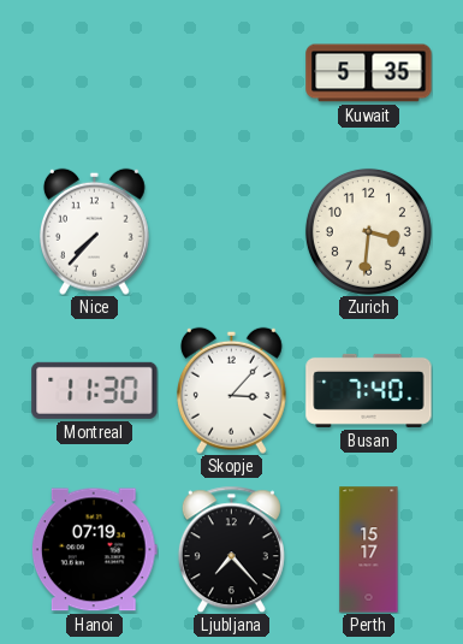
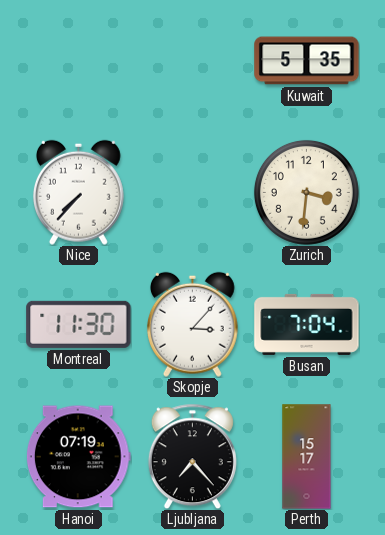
Busan: 7:40 -> 7:04 (307, 324)
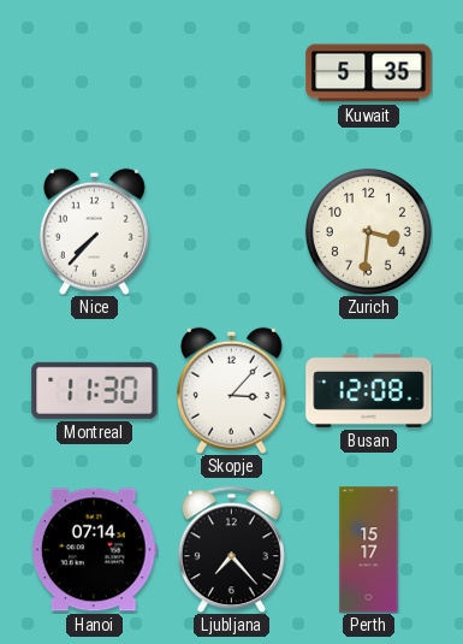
Busan: 7:04 -> 12:08 (369, 390)
Hanoi: 07:19 -> 07:14 (94, 550)
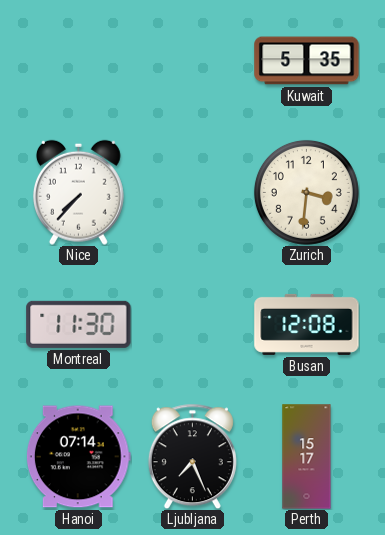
Skopje: 3:07 -> none (231, 390)
Ljubljana: 7:23 -> 7:26 (192, 456)
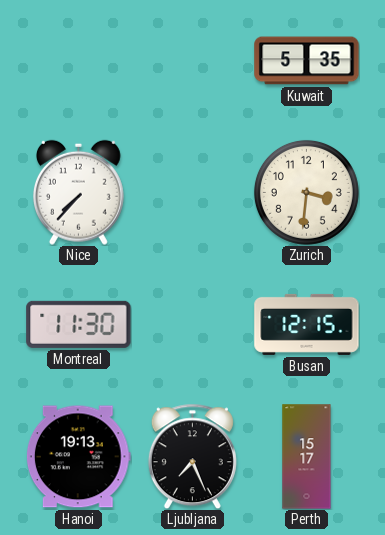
Busan: 12:08 -> 12:15 (307, 324)
Hanoi: 07:14 -> 19:13 (78, 457)
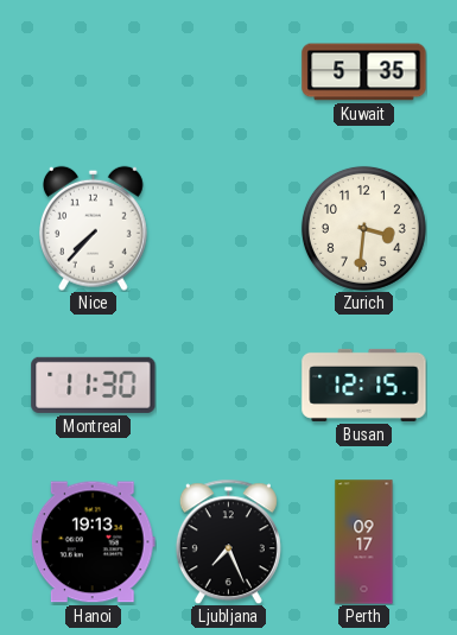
Perth: 15:17 -> 09:17 (364, 542)
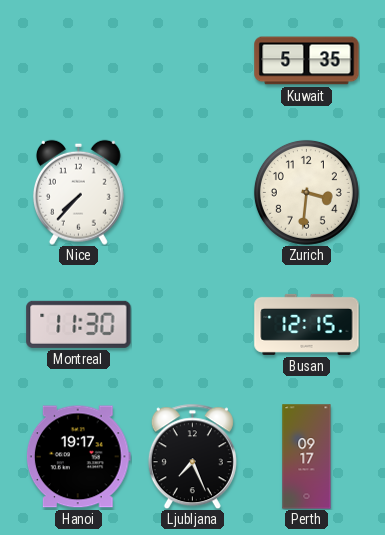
Hanoi: 19:13 -> 19:17 (78, 457)
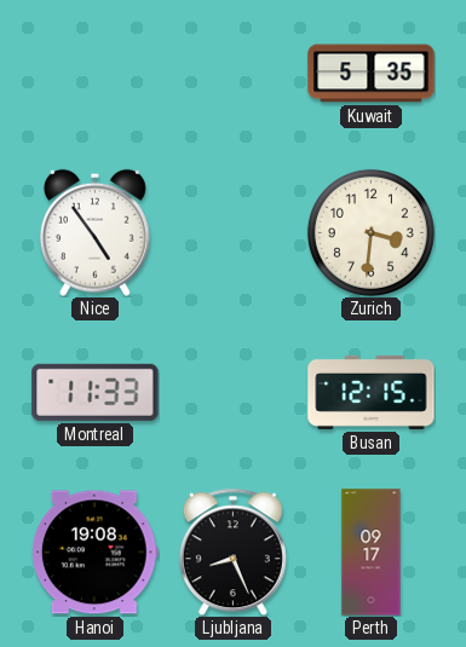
Nice: 7:37 -> 4:54 (94, 232)
Montreal: 11:30 -> 11:33 (96, 392)
Hanoi: 19:17 -> 19:08 (94, 553)
Ljubljana: 7:26 -> 8:26 (232, 551)
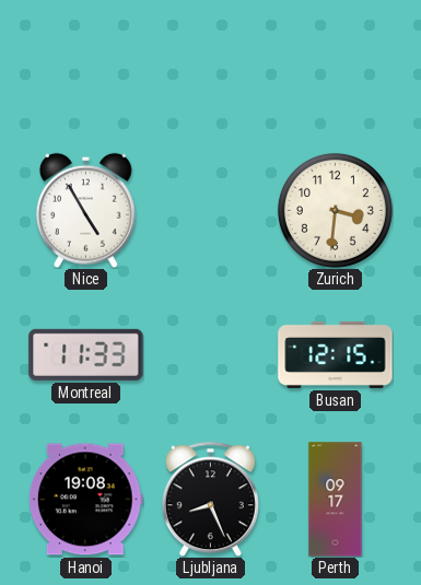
Kuwait: 5:35 -> none (372, 74)
Nice: 4:54 -> 4:55 (85, 210)
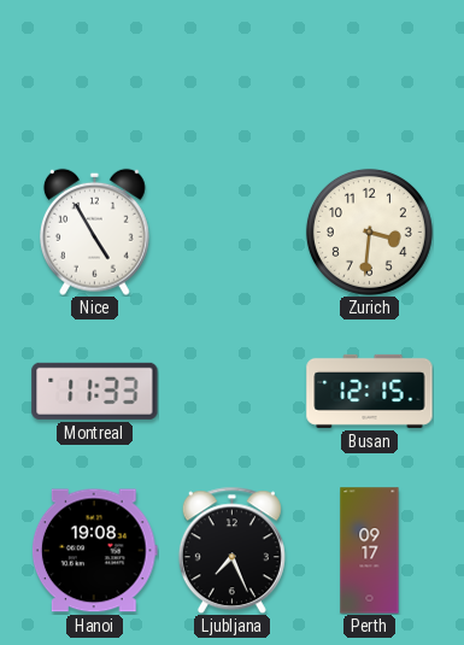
Ljubljana: 8:26 -> 7:26 (231, 550)
